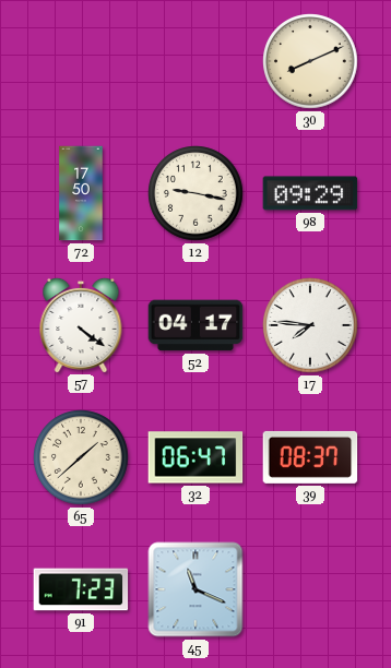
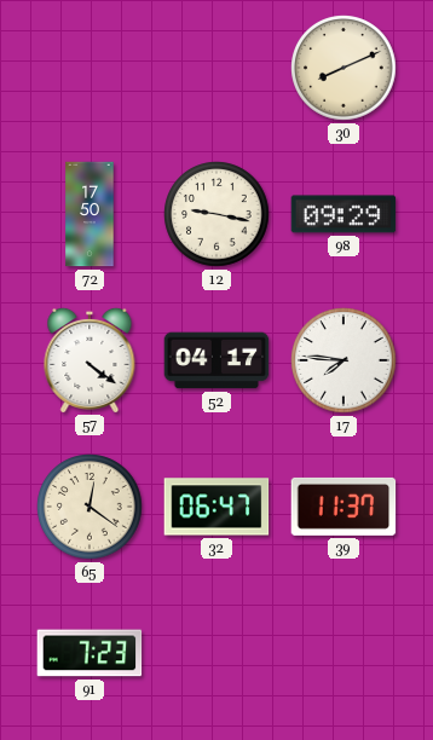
65: 1:38 -> 12:21 (90, 507)
39: 08:37 -> 11:37 (343, 507)
45: 11:19 -> none (195, 589)
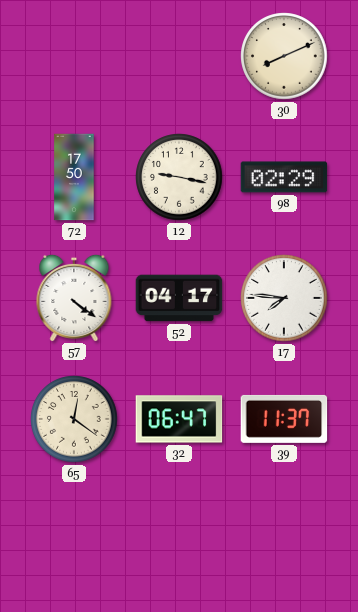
98: 09:29 -> 02:29 (284, 177)
91: 7:23 -> none (90, 653)
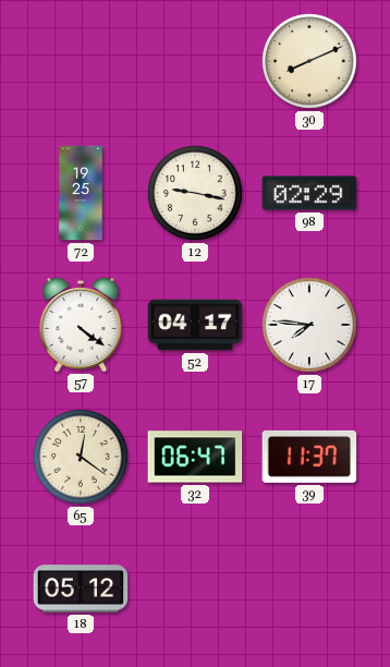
72: 17:50 -> 19:25 (81, 193)
18: none -> 05:12 (81, 589)
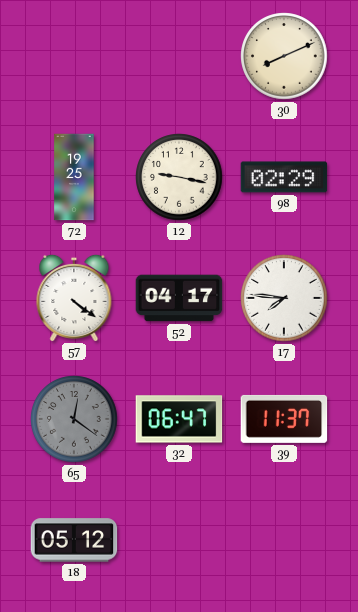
65 dial: cream -> grey (74, 419)
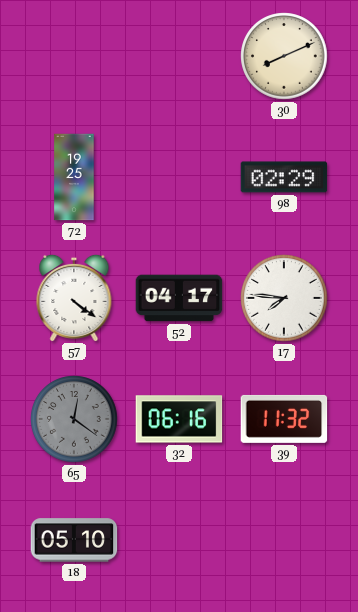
12: 9:17 -> none (179, 177)
32: 06:47 -> 06:16 (179, 419)
39: 11:37 -> 11:32 (284, 419)
18: 05:12 -> 05:10 (74, 540)
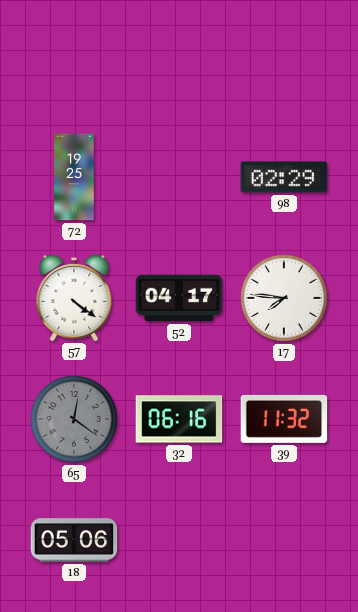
30: 8:11 -> none (284, 56)
18: 05:10 -> 05:06 (74, 540)
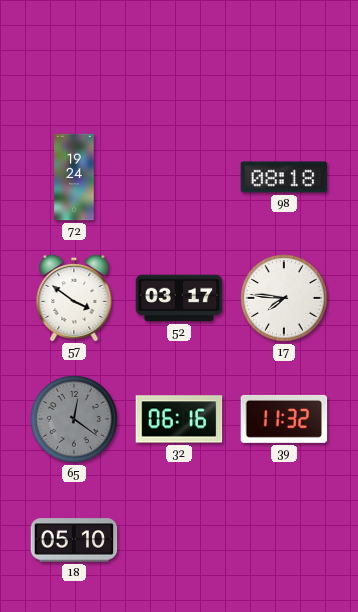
72: 19:25 -> 19:24 (74, 177)
98: 02:29 -> 08:18 (284, 177)
57: 4:21 -> 3:51 (74, 297)
52: 04:17 -> 03:17 (179, 298)
18: 05:06 -> 05:10 (74, 540)
